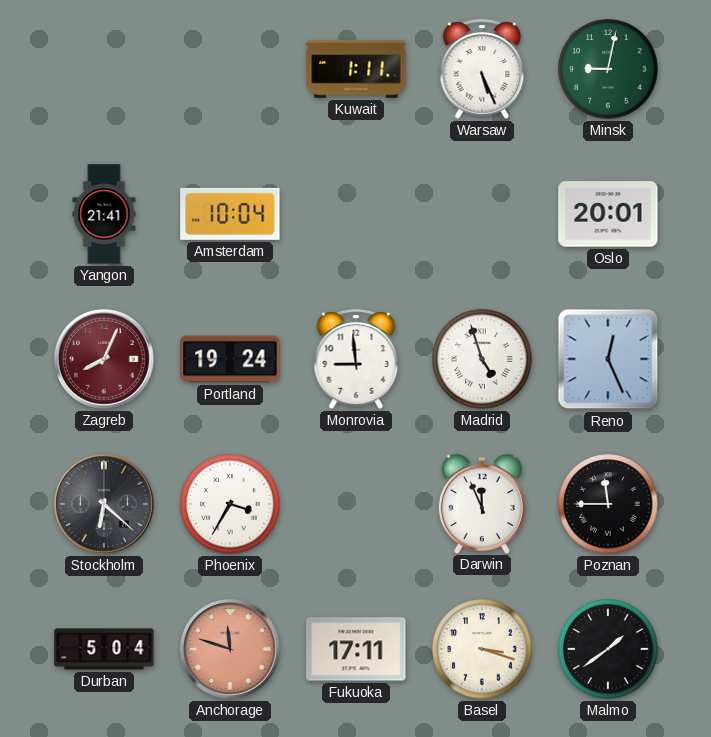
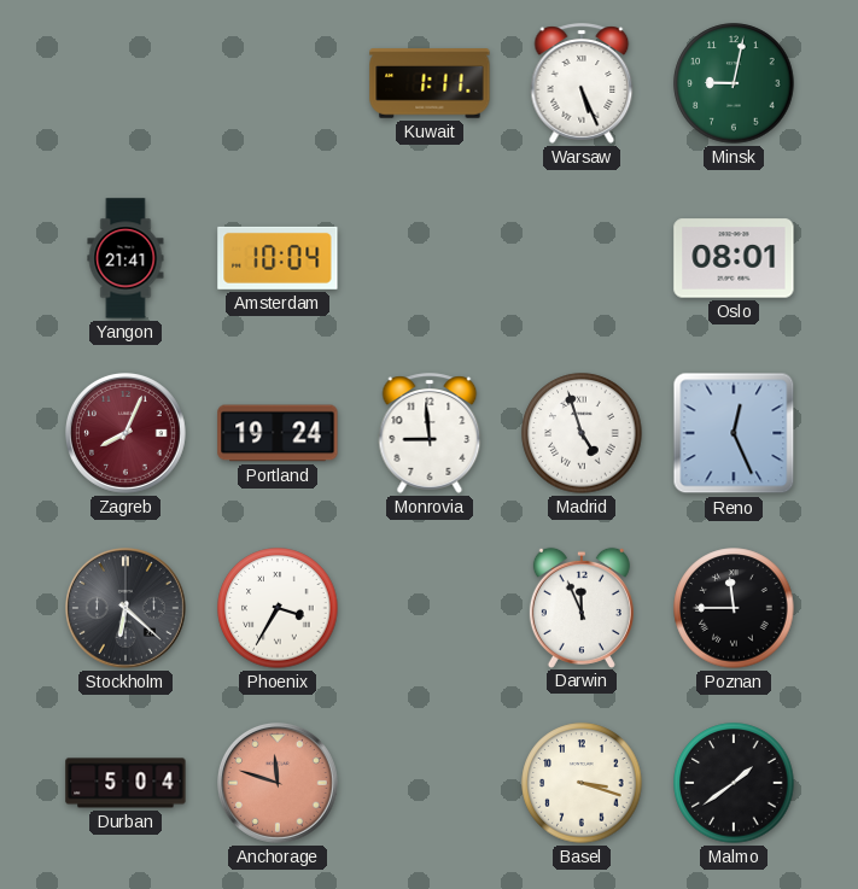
Oslo: 20:01 -> 08:01 (734, 258)
Fukuoka: 17:11 -> none (356, 649)
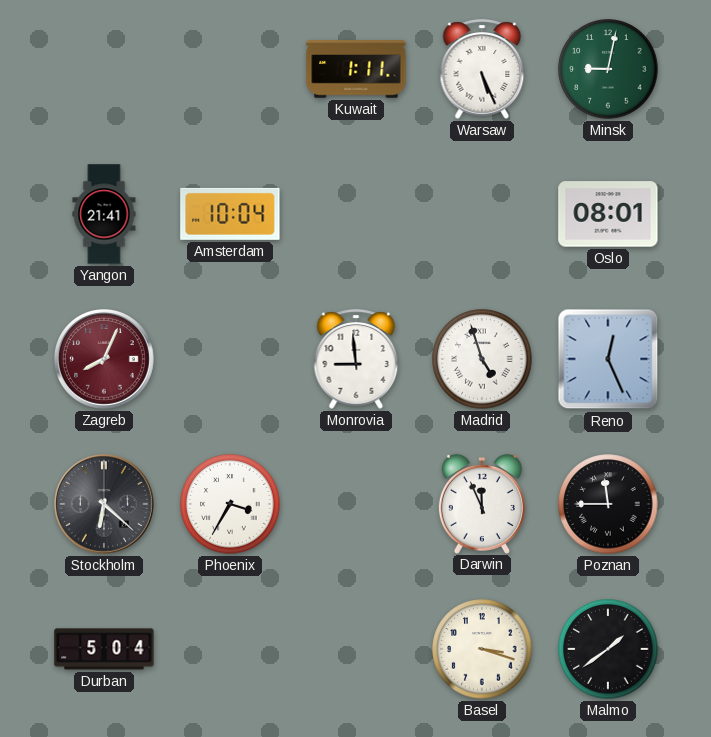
Portland: 19:24 -> none (278, 433)
Anchorage: 11:48 -> none (279, 784)
